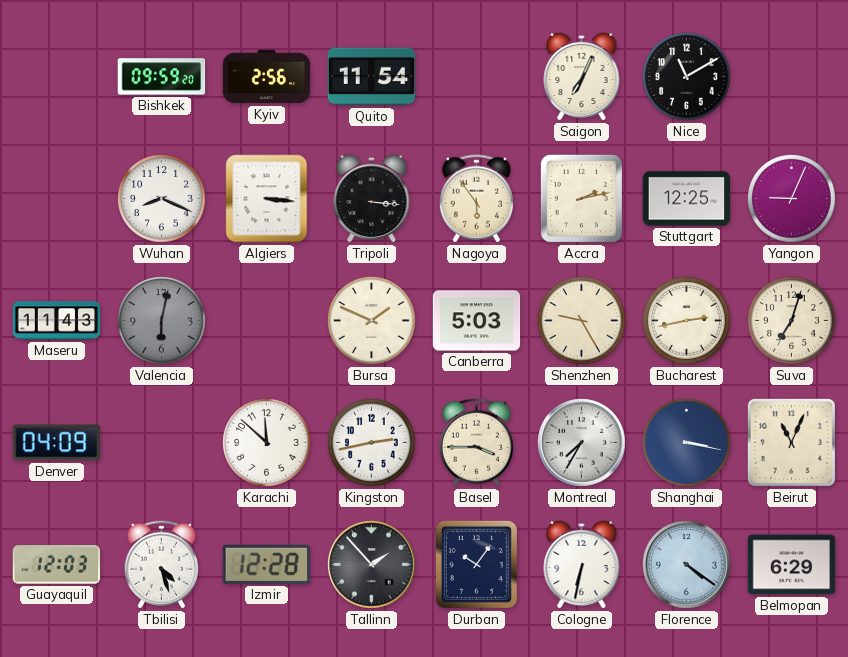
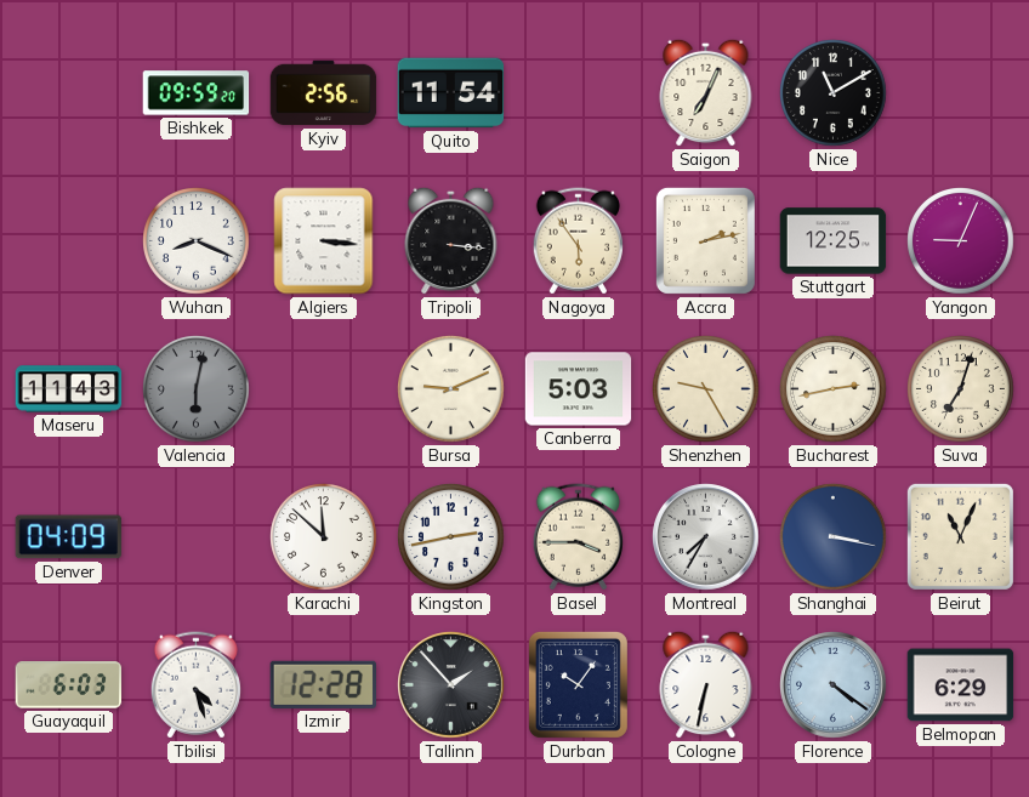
Bursa: 1:49 -> 9:11 (451, 389)
Guayaquil: 12:03 -> 6:03 (69, 685)
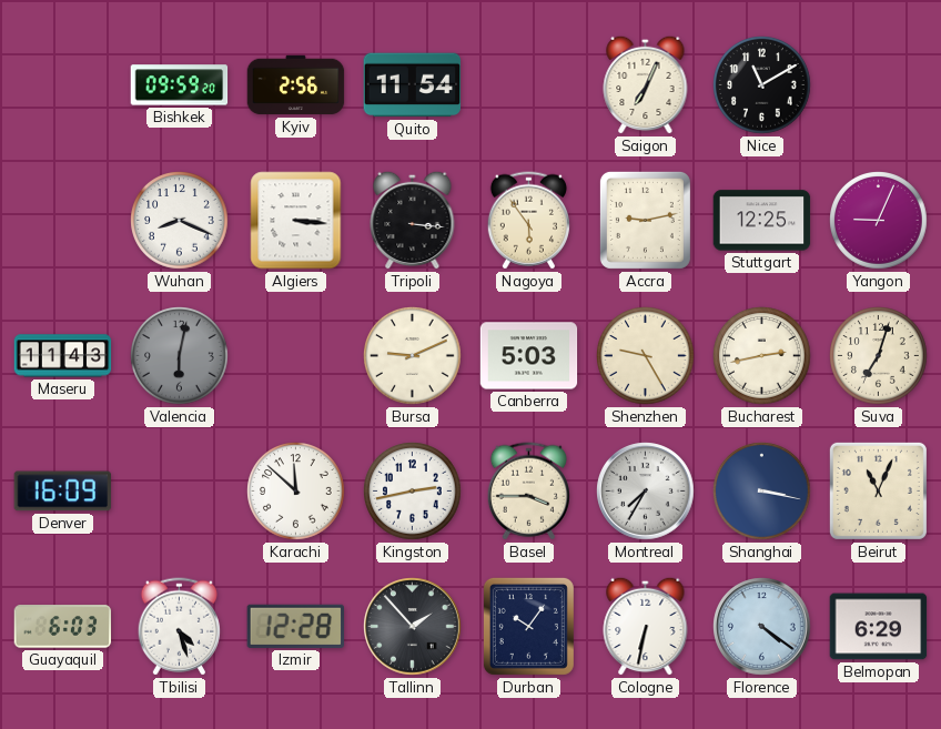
Accra: 2:13 -> 9:13 (645, 220)
Denver: 04:09 -> 16:09 (62, 492)
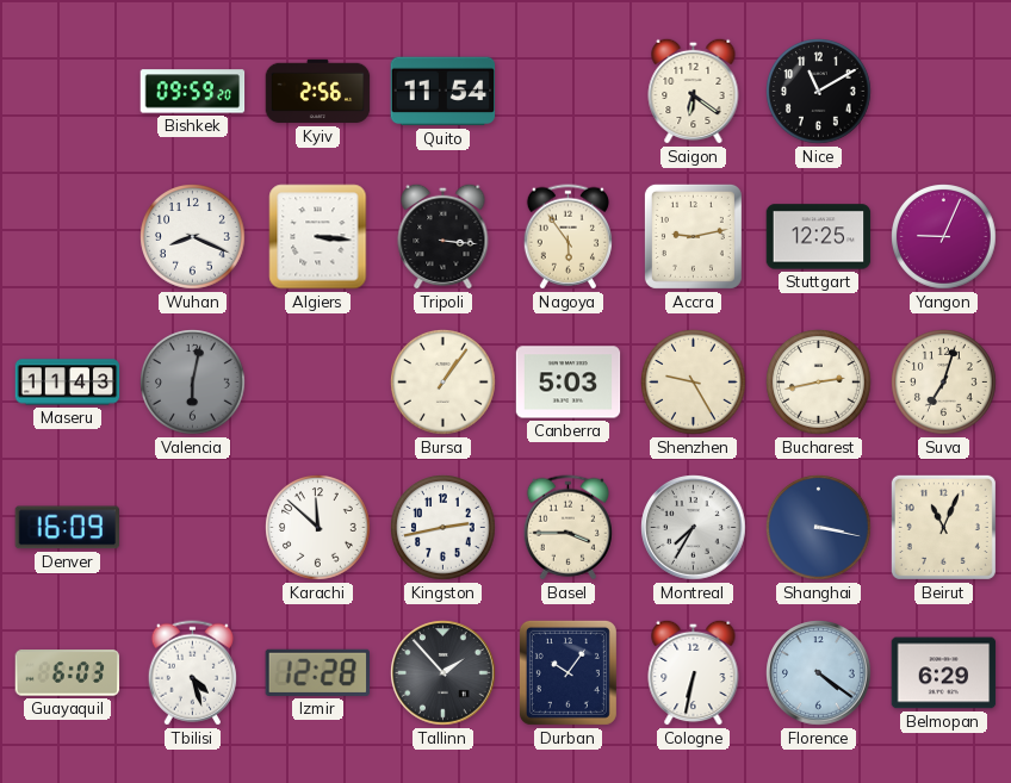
Saigon: 7:04 -> 6:21 (694, 91)
Bursa: 9:11 -> 1:06 (444, 383)
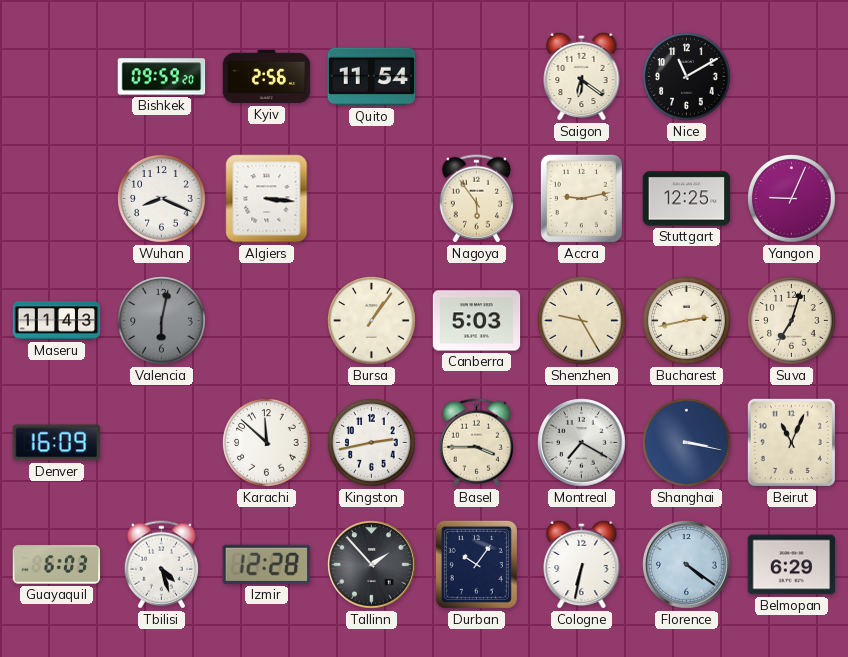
Tripoli: 3:16 -> none (444, 236)
Montreal: 7:35 -> 7:20 (582, 443)
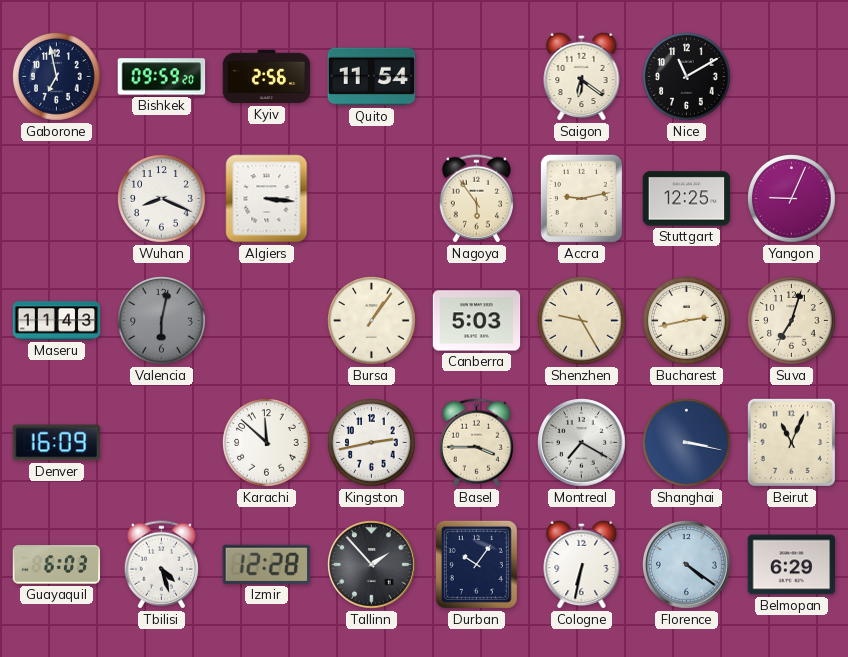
Gaborone: none -> 6:58 (57, 77)
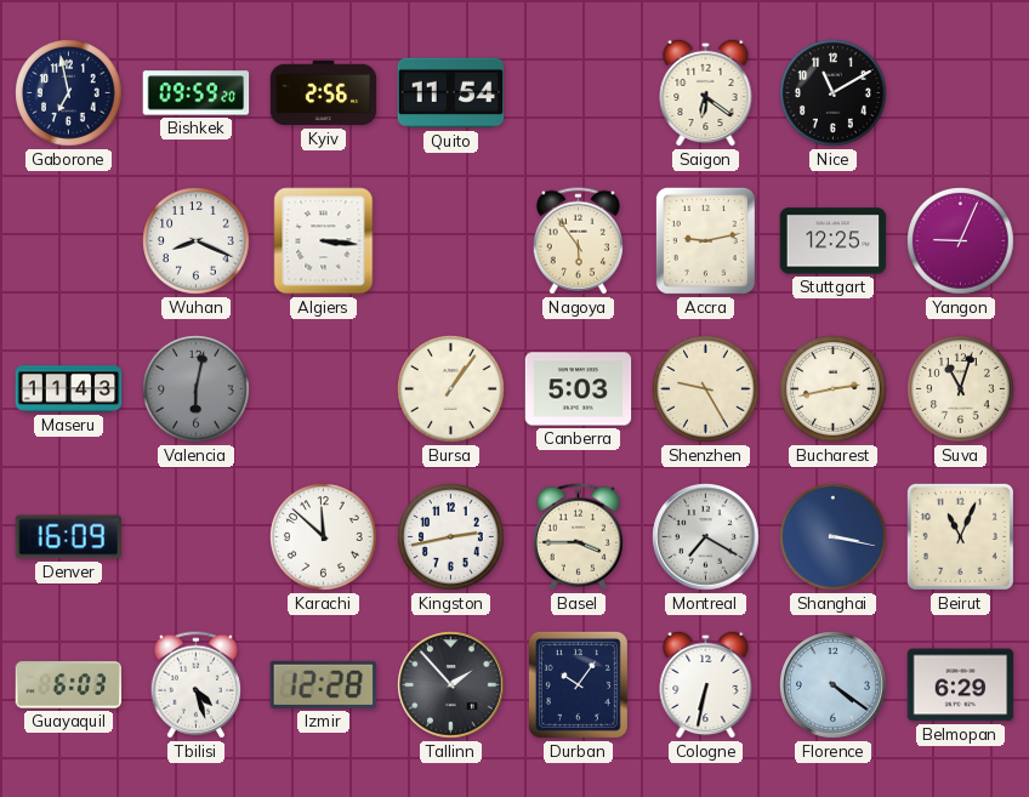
Suva: 7:03 -> 11:03 (961, 389)
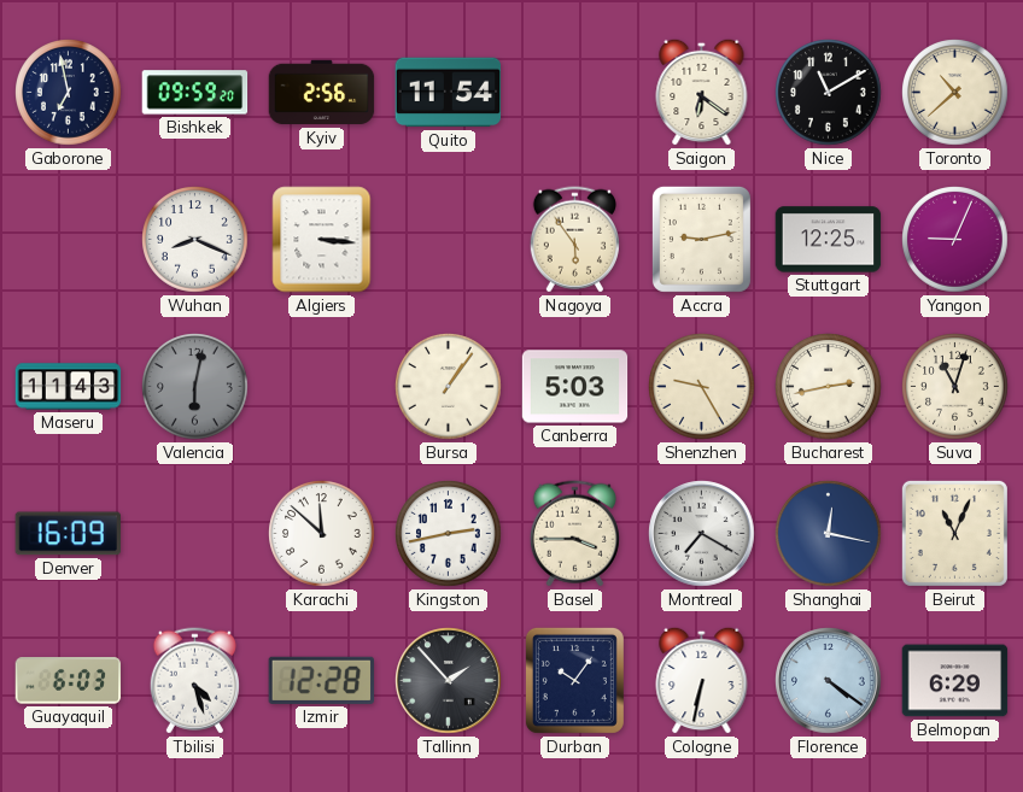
Toronto: none -> 10:38 (955, 93)
Shanghai: 3:17 -> 12:17 (829, 534)
